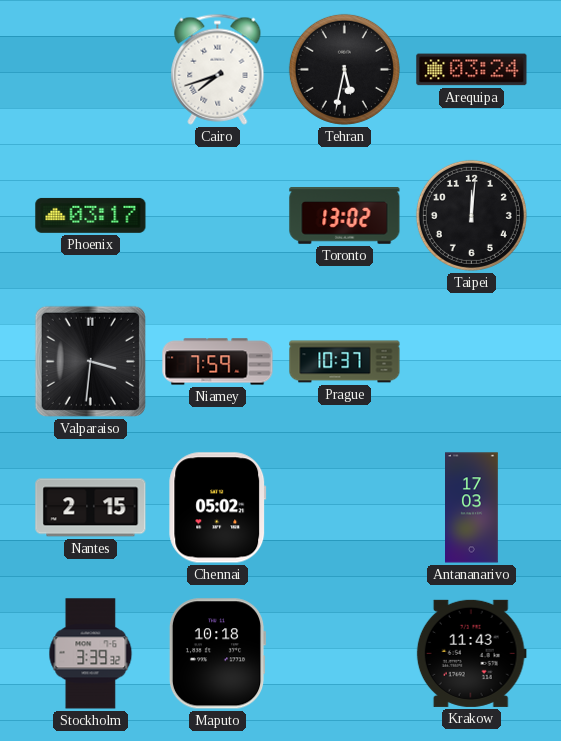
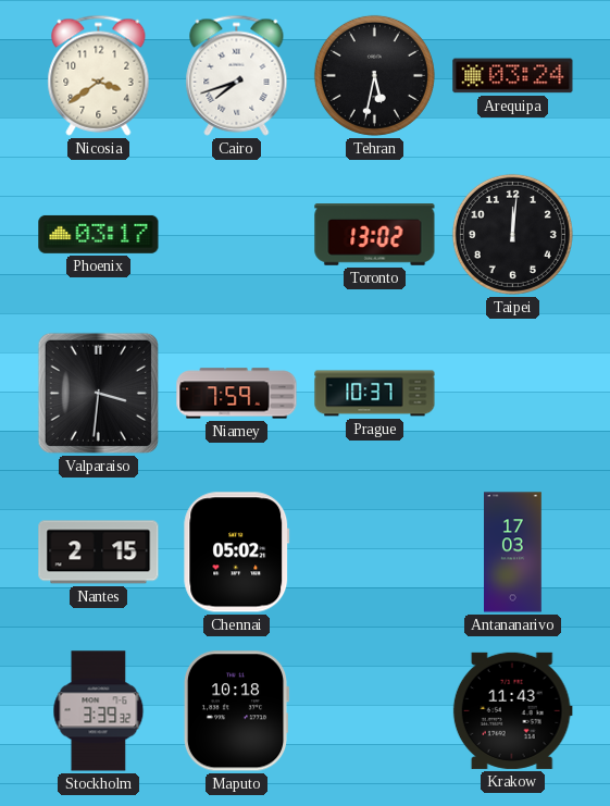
Nicosia: none -> 3:39 (99, 75)
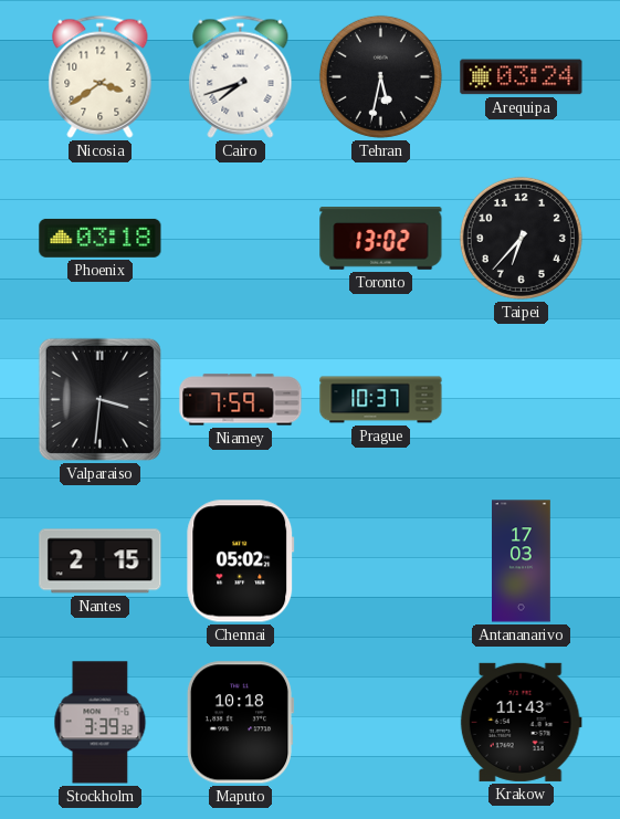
Phoenix: 03:17 -> 03:18 (101, 238)
Taipei: 12:01 -> 6:37 (521, 238)
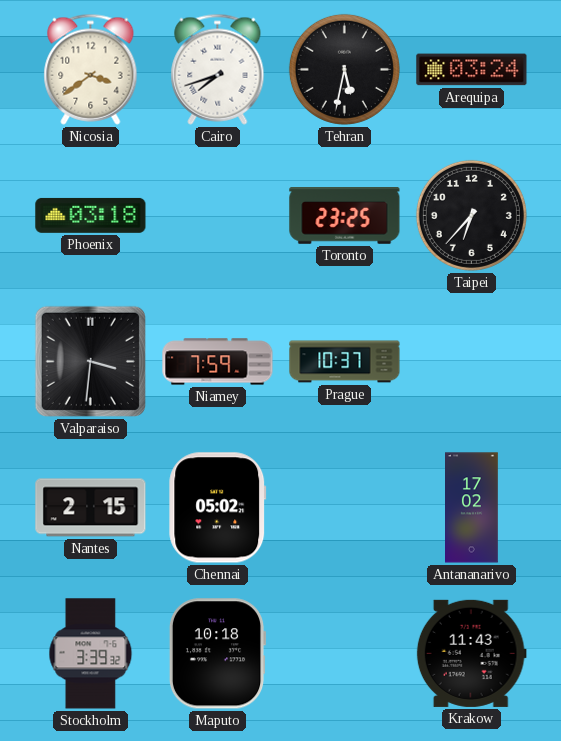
Toronto: 13:02 -> 23:25 (345, 216)
Antananarivo: 17:03 -> 17:02 (472, 508)
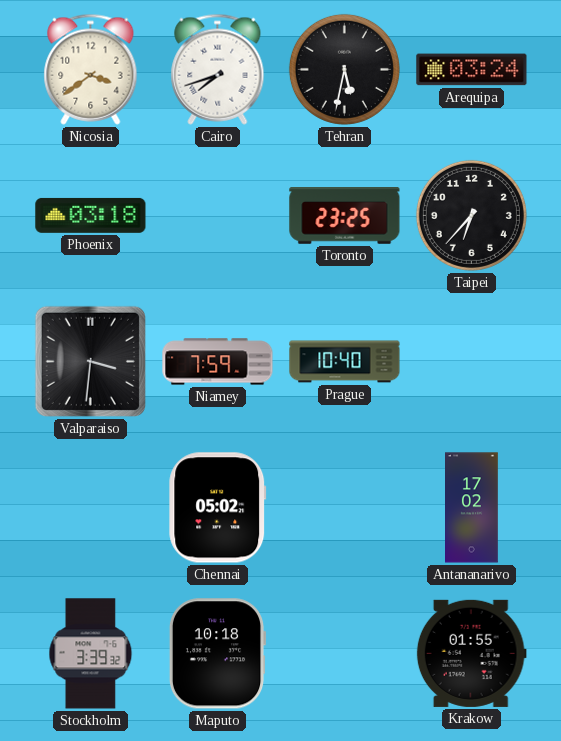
Prague: 10:37 -> 10:40 (345, 362)
Nantes: 2:15 -> none (91, 508)
Krakow: 11:43 -> 01:55 (471, 653)
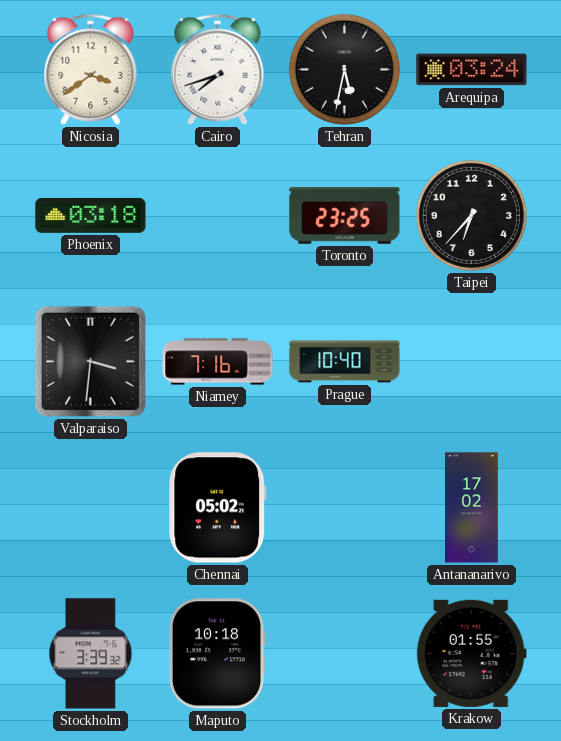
Niamey: 7:59 -> 7:16 (218, 362)
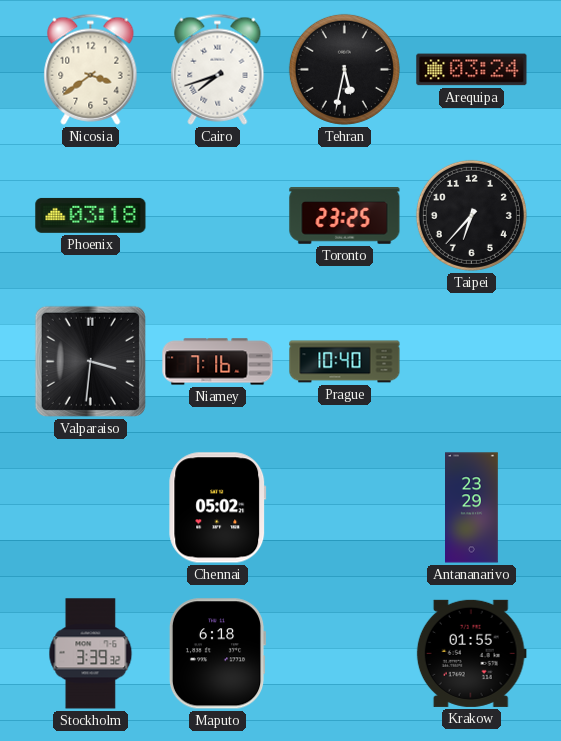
Antananarivo: 17:02 -> 23:29 (472, 508)
Maputo: 10:18 -> 6:18 (217, 654)
